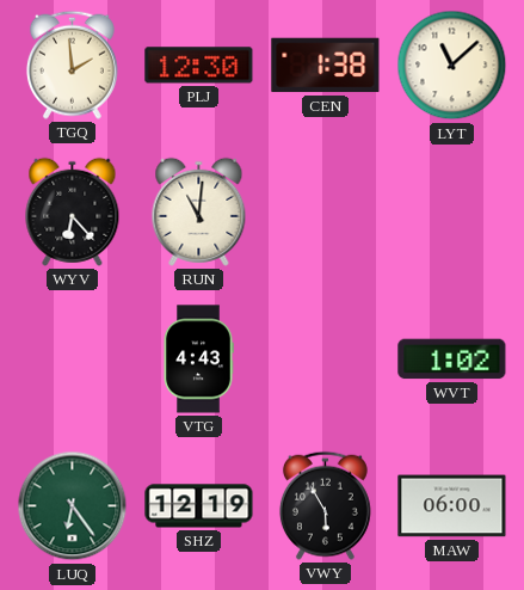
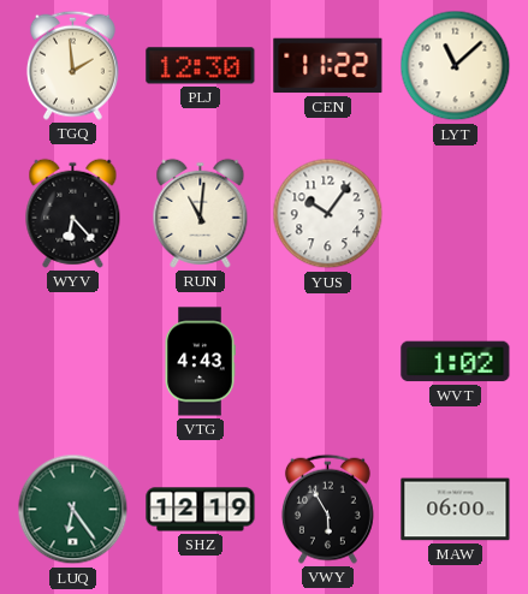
CEN: 1:38 -> 11:22 (328, 66)
YUS: none -> 10:06 (328, 214)
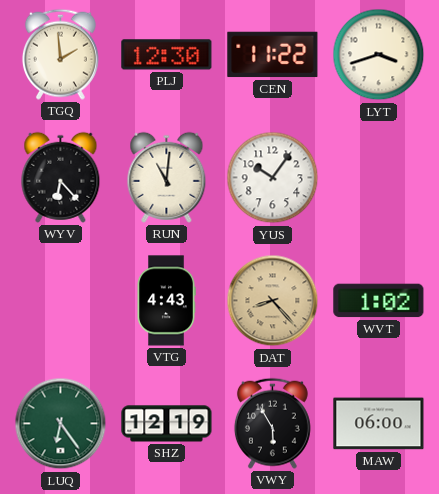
LYT: 11:08 -> 3:42 (379, 55)
DAT: none -> 8:23 (273, 301)
